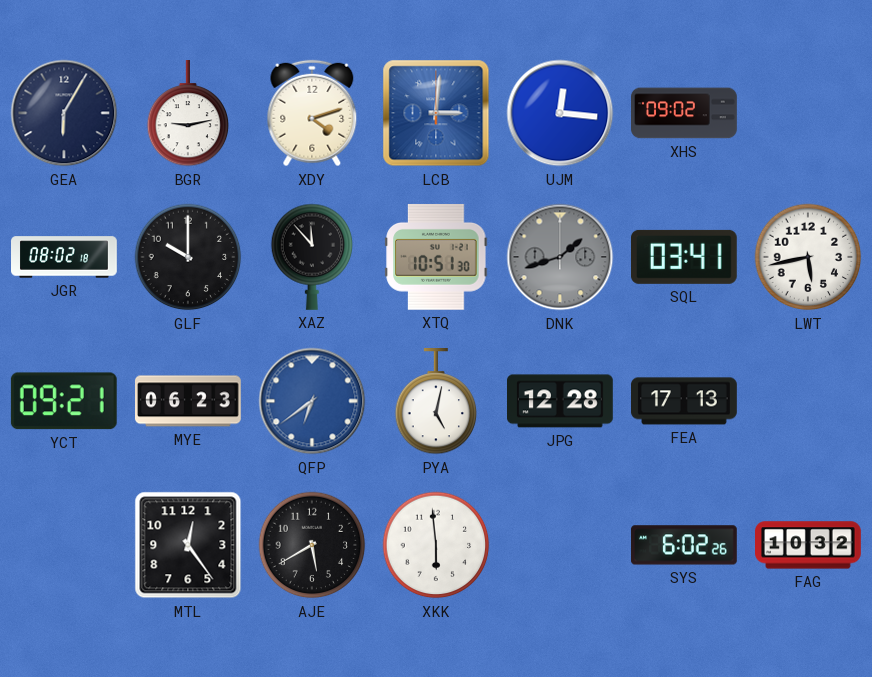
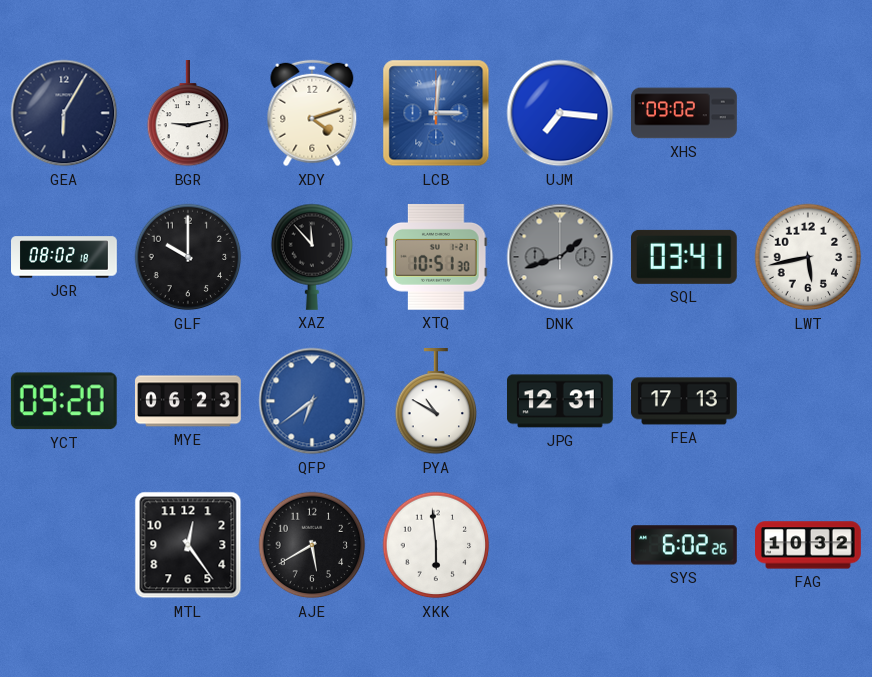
UJM: 12:16 -> 7:16 (560, 113)
YCT: 09:21 -> 09:20 (64, 401)
PYA: 5:02 -> 10:50 (436, 402)
JPG: 12:28 -> 12:31 (561, 401)
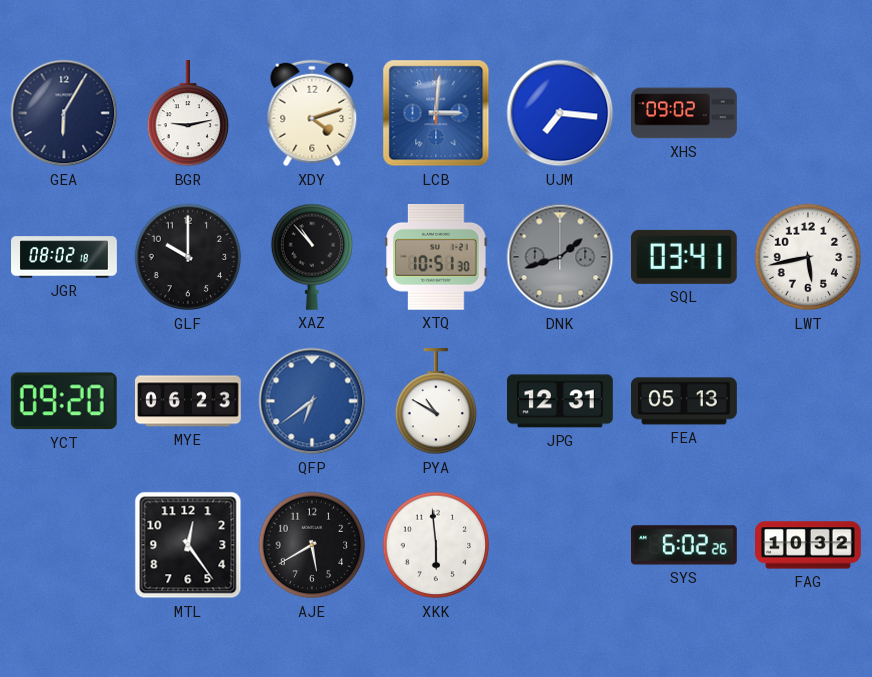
XAZ: 11:53 -> 10:53 (312, 257)
FEA: 17:13 -> 05:13 (685, 401)
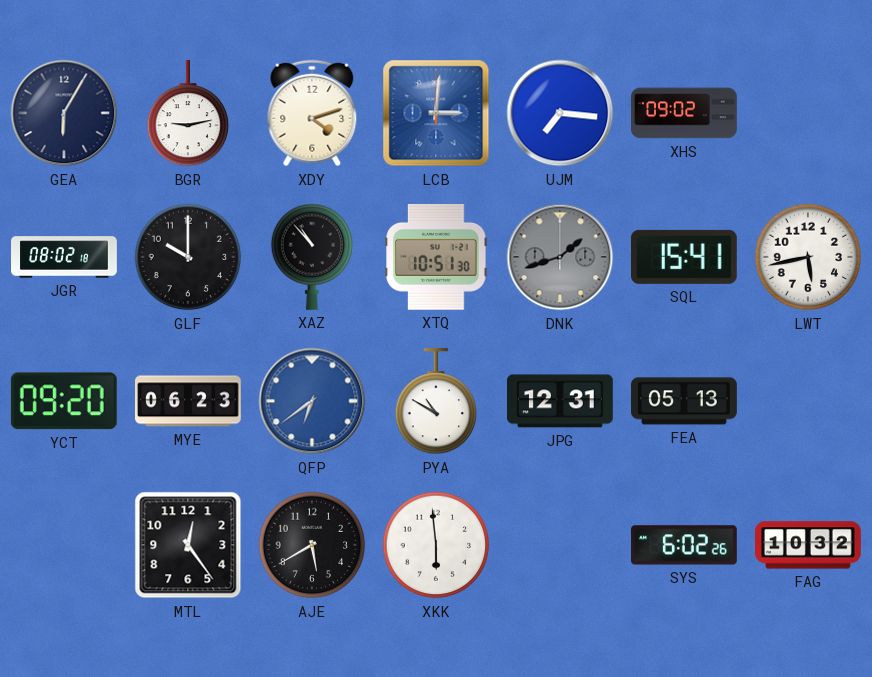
SQL: 03:41 -> 15:41 (684, 257)
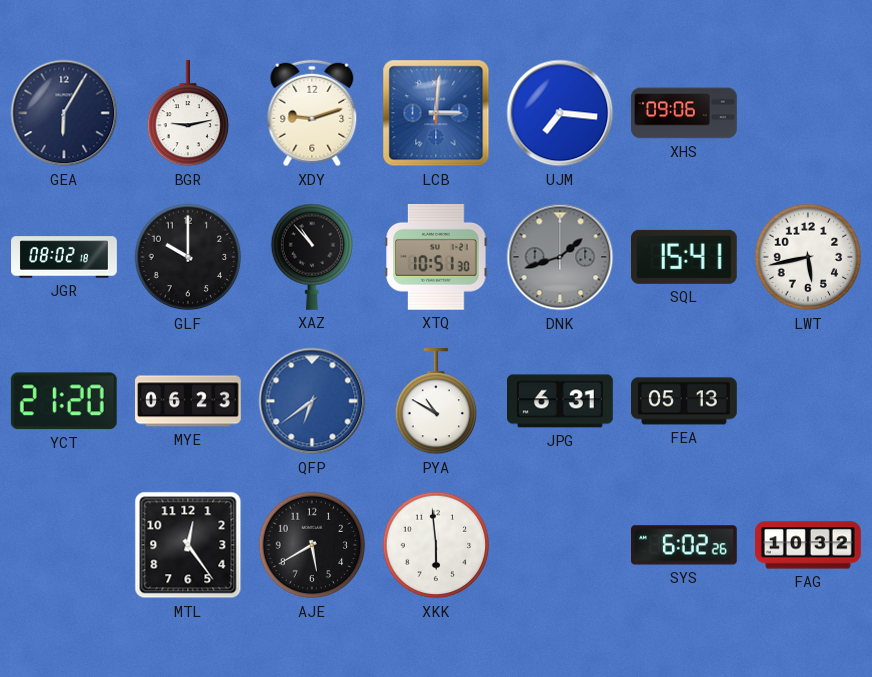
XDY: 4:12 -> 9:12 (312, 113)
XHS: 09:02 -> 09:06 (684, 113)
YCT: 09:20 -> 21:20 (64, 401)
JPG: 12:31 -> 6:31 (561, 401)
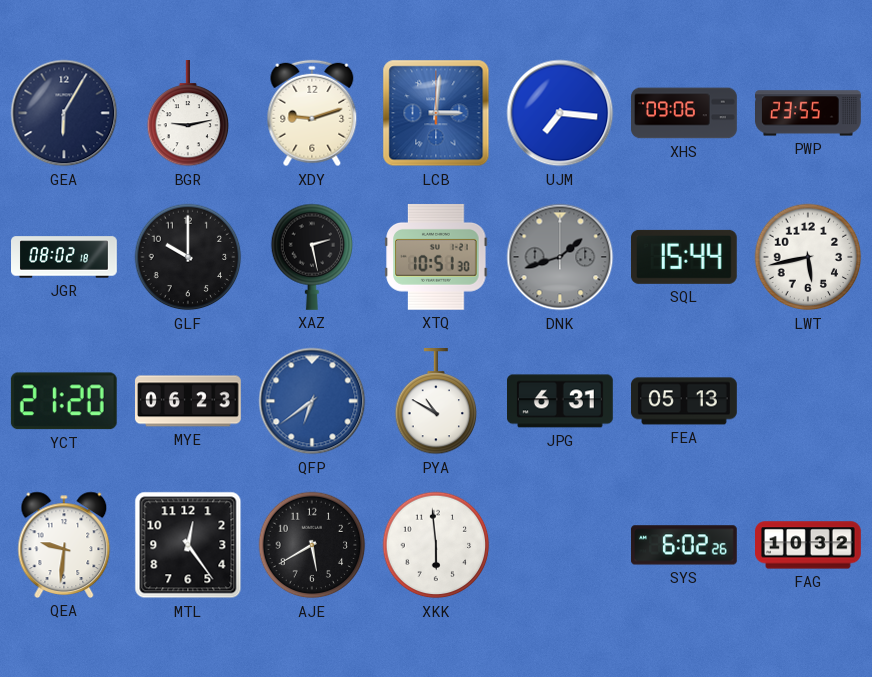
PWP: none -> 23:55 (809, 113)
XAZ: 10:53 -> 2:28 (312, 257)
SQL: 15:41 -> 15:44 (684, 257)
QEA: none -> 9:31 (64, 545)
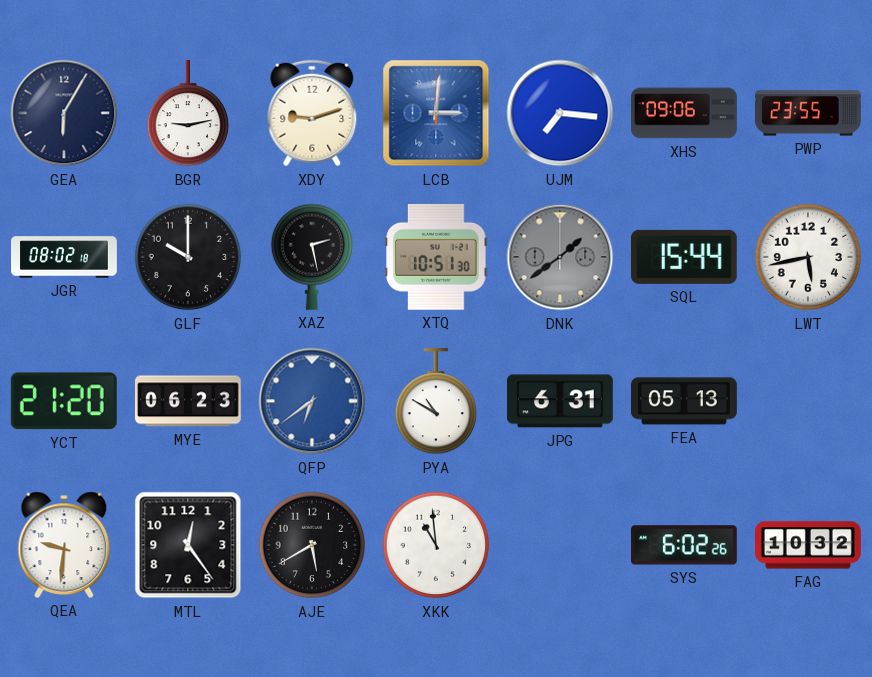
DNK: 1:42 -> 1:39 (560, 257)
XKK: 5:59 -> 10:59 (436, 545)
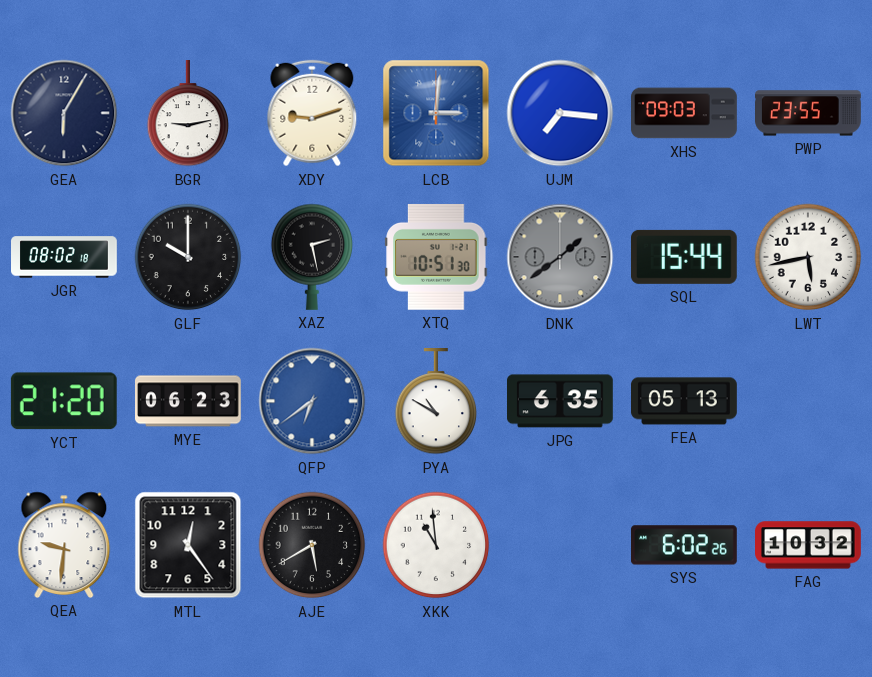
XHS: 09:06 -> 09:03 (684, 113)
JPG: 6:31 -> 6:35 (561, 401)
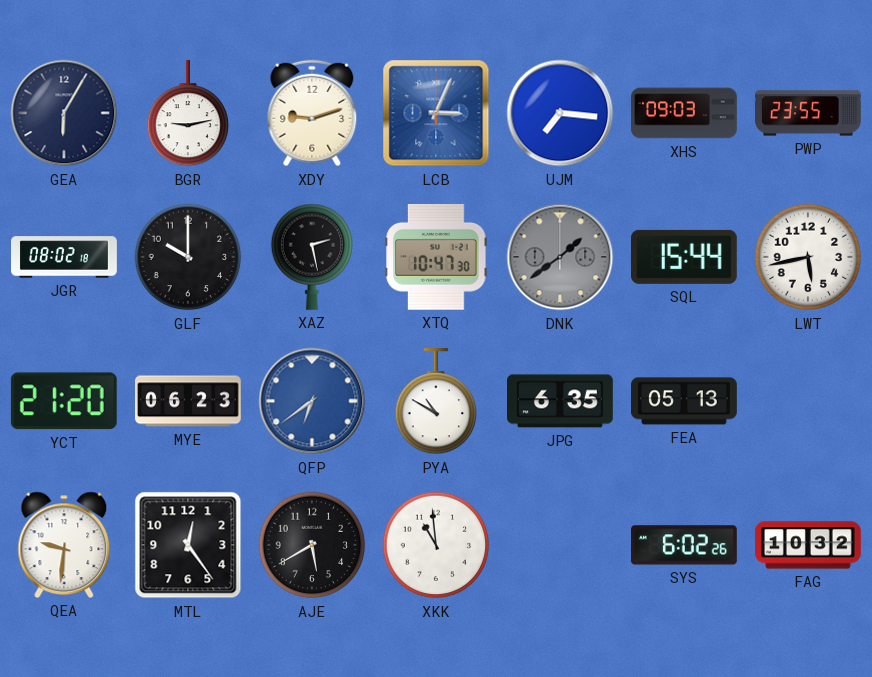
LCB: 3:01 -> 3:04 (436, 113)
XTQ: 10:51 -> 10:47 (436, 257)
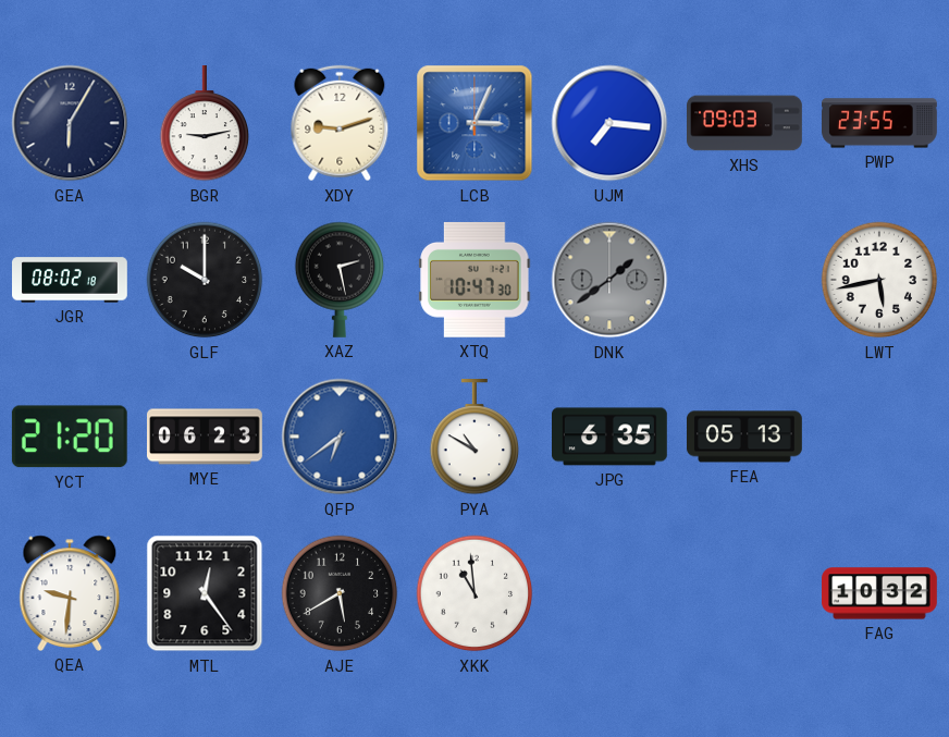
SQL: 15:44 -> none (684, 257)
SYS: 6:02 -> none (684, 545)
